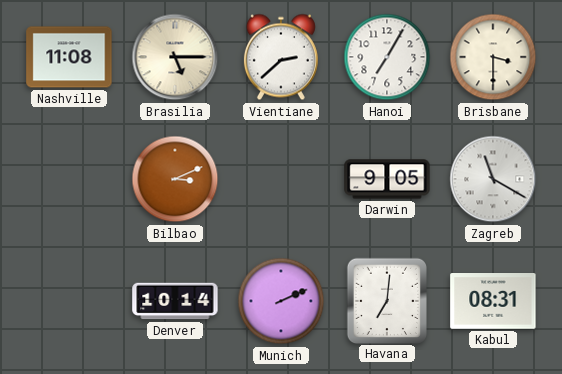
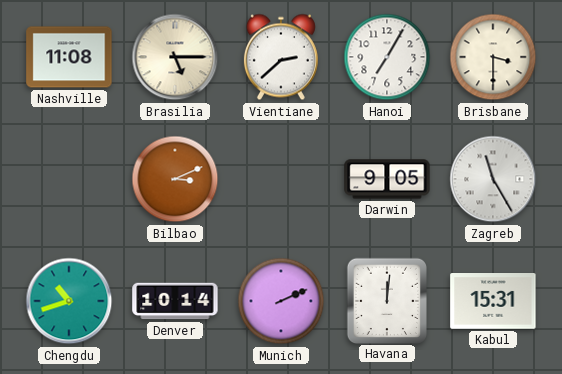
Zagreb: 11:20 -> 11:25 (493, 179)
Chengdu: none -> 10:42 (69, 301)
Havana: 7:01 -> 12:01 (386, 300)
Kabul: 08:31 -> 15:31 (493, 302)
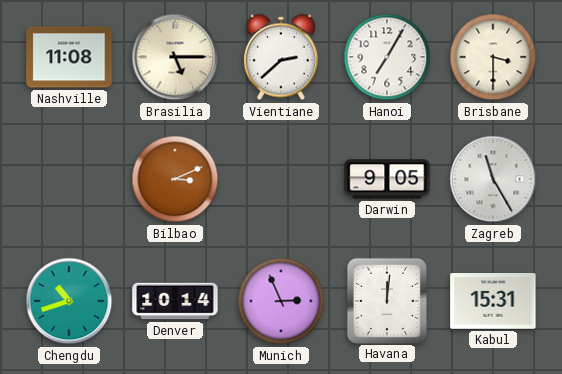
Munich: 2:11 -> 2:56 (281, 301)
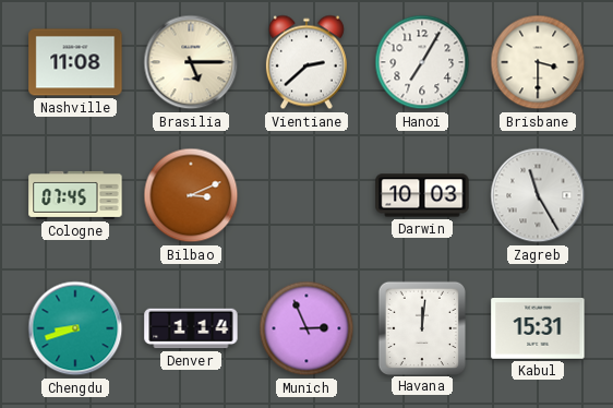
Cologne: none -> 07:45 (75, 195)
Darwin: 9:05 -> 10:03 (422, 195)
Chengdu: 10:42 -> 8:42 (75, 328)
Denver: 10:14 -> 1:14 (191, 328)
